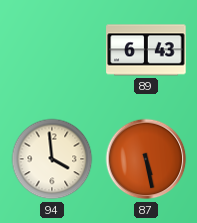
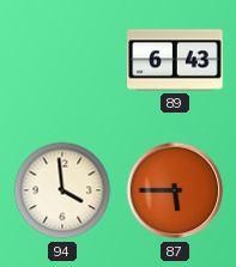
87: 5:28 -> 5:45 (175, 190)
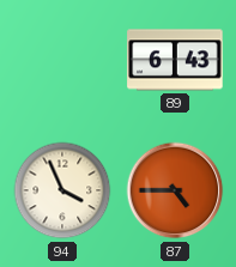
94: 3:59 -> 3:56 (62, 190)
87: 5:45 -> 4:45 (175, 190)
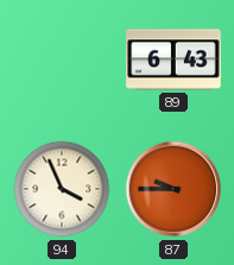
87: 4:45 -> 9:45 (173, 189)
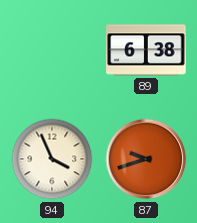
89: 6:43 -> 6:38 (146, 50)
87: 9:45 -> 9:42 (146, 159)
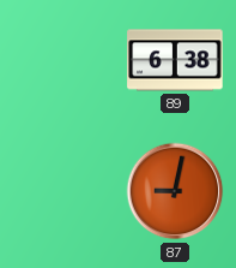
94: 3:56 -> none (52, 159)
87: 9:42 -> 9:02 (175, 191)
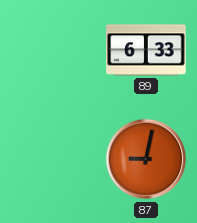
89: 6:38 -> 6:33 (146, 50)
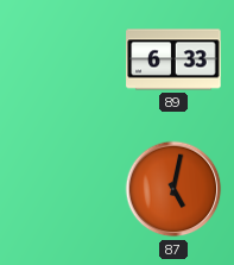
87: 9:02 -> 5:02 (173, 189)
